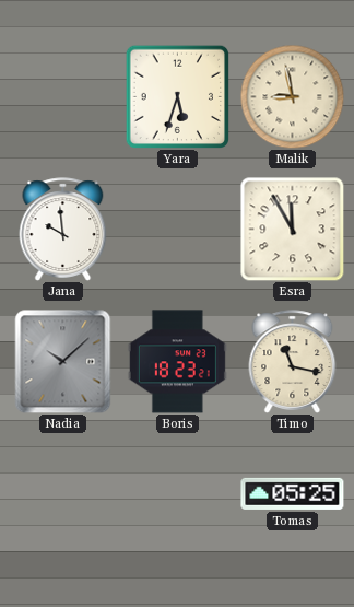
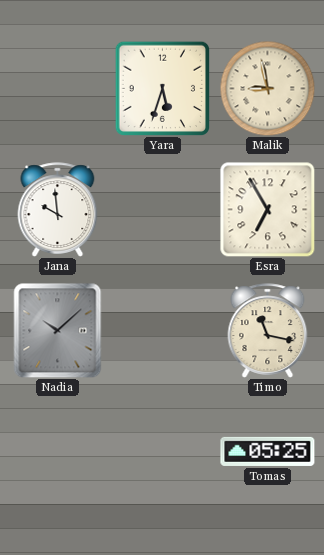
Esra: 11:55 -> 6:55 (267, 209)
Boris: 18:23 -> none (177, 362)
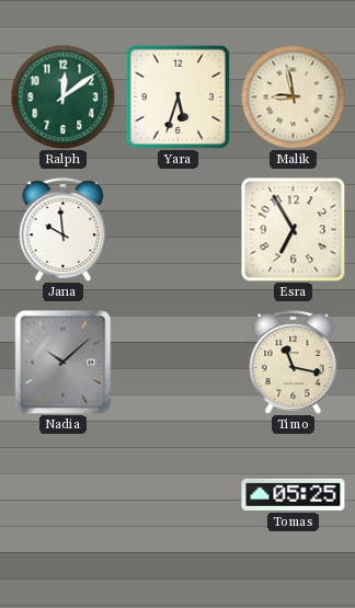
Ralph: none -> 12:09 (62, 96)
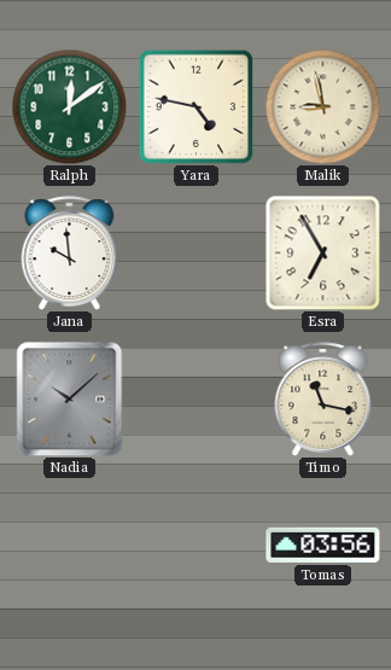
Yara: 5:33 -> 4:47 (195, 106)
Tomas: 05:25 -> 03:56 (323, 544)
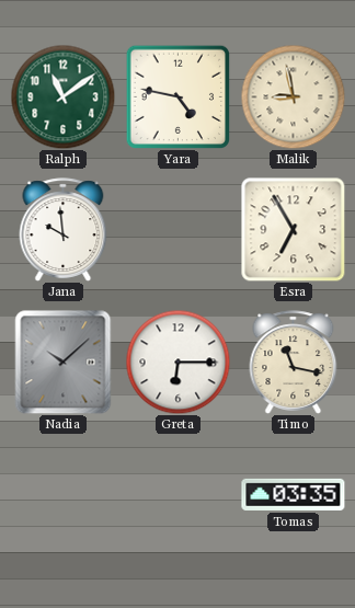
Ralph: 12:09 -> 11:09 (62, 96)
Greta: none -> 6:15 (177, 362)
Tomas: 03:56 -> 03:35 (294, 494)
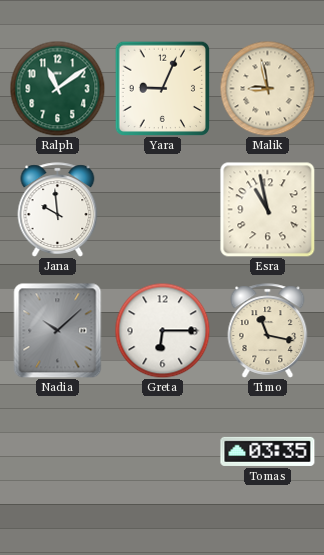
Yara: 4:47 -> 9:04 (162, 88)
Esra: 6:55 -> 10:58 (267, 209)
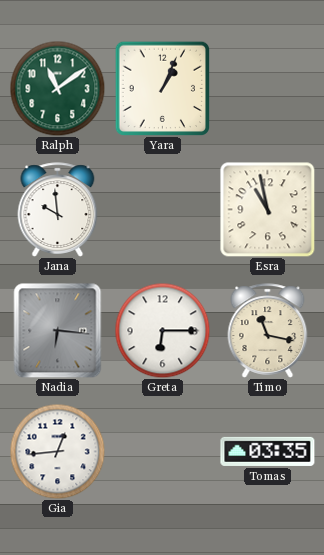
Yara: 9:04 -> 1:04 (162, 88)
Malik: 8:58 -> none (267, 88)
Nadia: 10:08 -> 6:16 (58, 330)
Gia: none -> 12:44 (57, 451)
